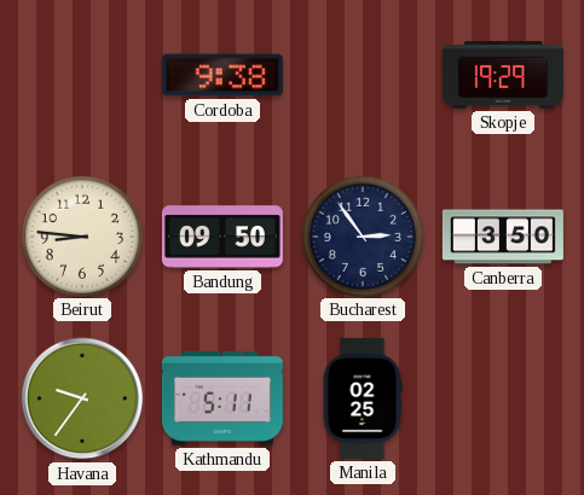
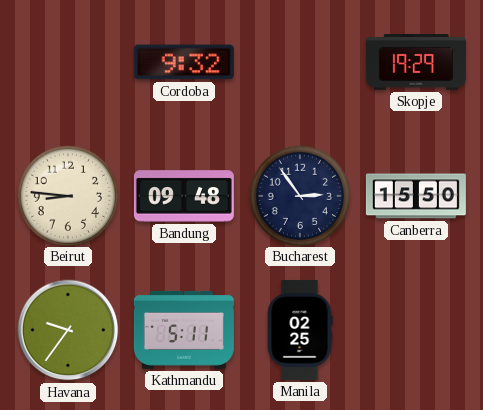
Cordoba: 9:38 -> 9:32 (184, 62)
Bandung: 09:50 -> 09:48 (184, 196)
Canberra: 3:50 -> 15:50 (416, 196)
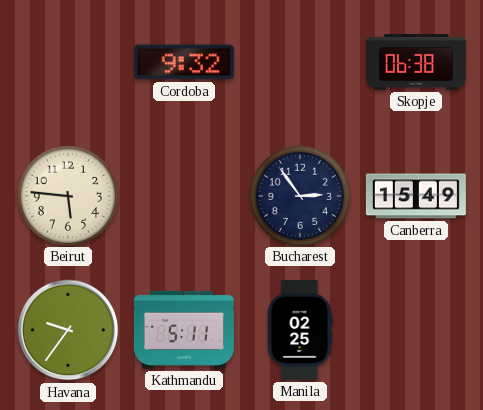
Skopje: 19:29 -> 06:38 (416, 62)
Beirut: 8:46 -> 5:46 (67, 195)
Bandung: 09:48 -> none (184, 196)
Canberra: 15:50 -> 15:49 (416, 196)
